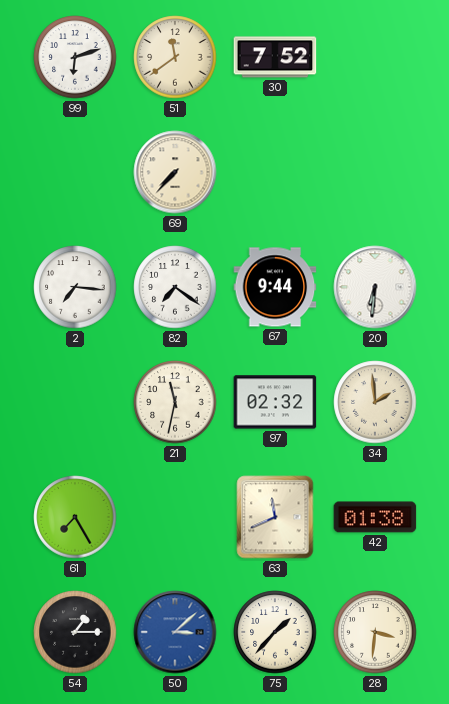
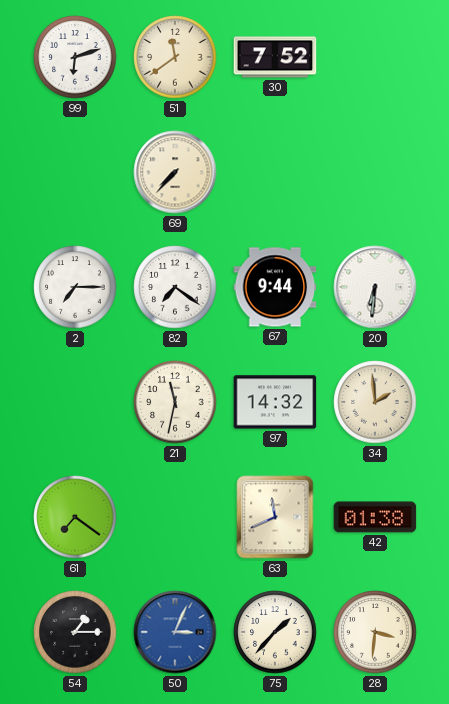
2: 7:16 -> 7:15 (75, 287)
97: 02:32 -> 14:32 (275, 402)
61: 7:25 -> 7:21 (75, 517)
50: 3:08 -> 3:04 (175, 632)
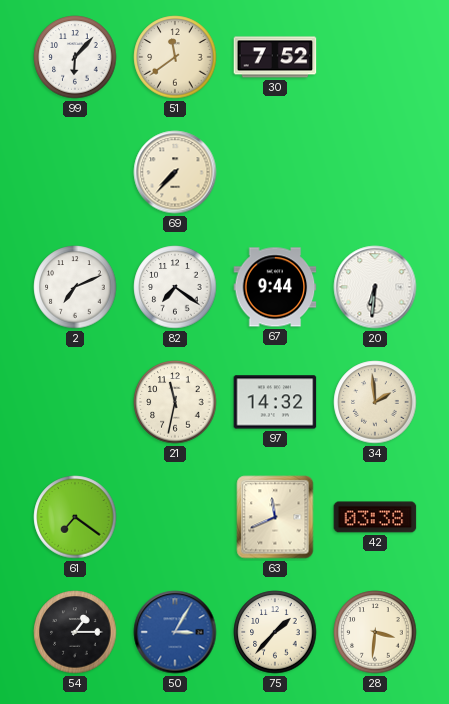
99: 6:12 -> 6:07 (75, 57)
2: 7:15 -> 7:11 (75, 287)
42: 01:38 -> 03:38 (375, 517)
50: 3:04 -> 3:05 (175, 632)
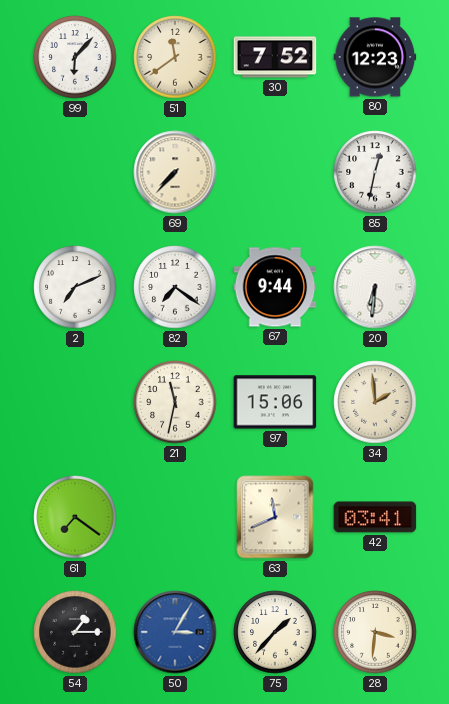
80: none -> 12:23 (375, 57)
85: none -> 12:32 (375, 172)
97: 14:32 -> 15:06 (275, 402)
42: 03:38 -> 03:41 (375, 517)
